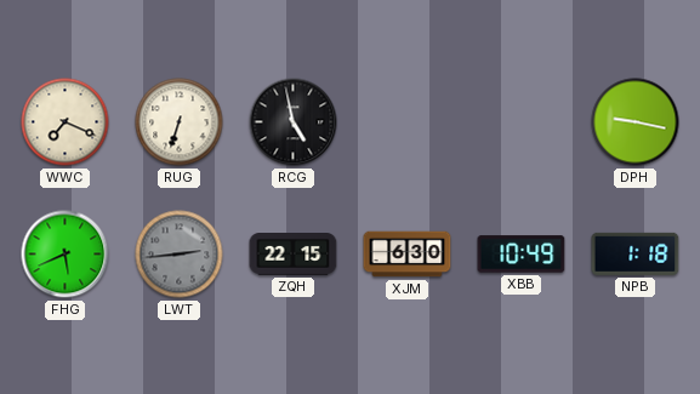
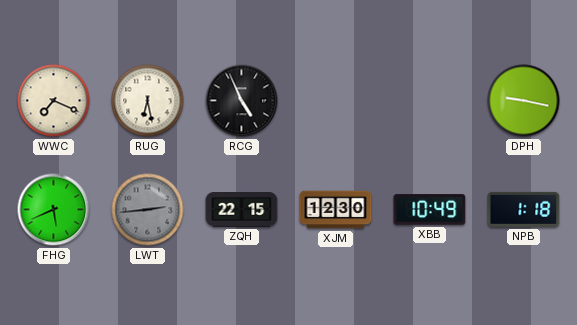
RUG: 6:33 -> 6:28 (148, 101)
RCG: 4:58 -> 4:56 (242, 101)
XJM: 6:30 -> 12:30 (336, 210)
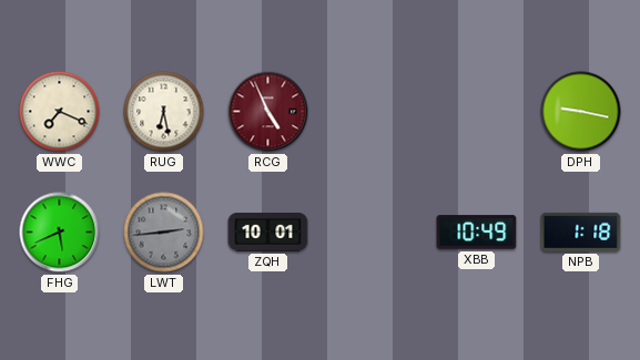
RCG dial: black -> burgundy (268, 112)
ZQH: 22:15 -> 10:01 (268, 233)
XJM: 12:30 -> none (336, 210)
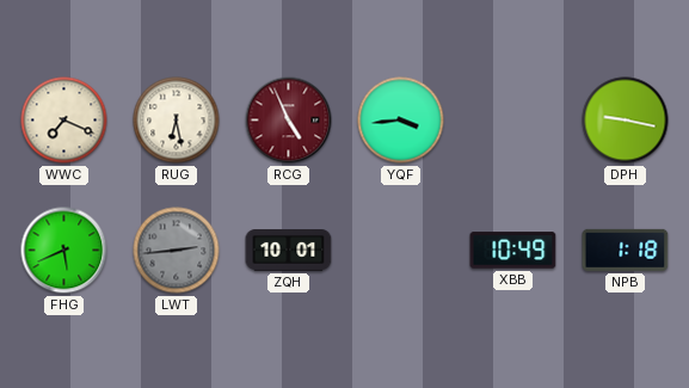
YQF: none -> 3:44 (401, 121)
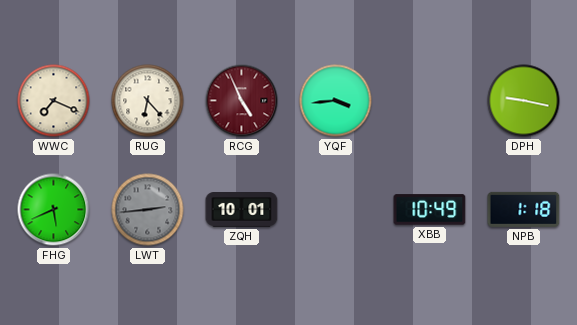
RUG: 6:28 -> 6:23 (148, 101)
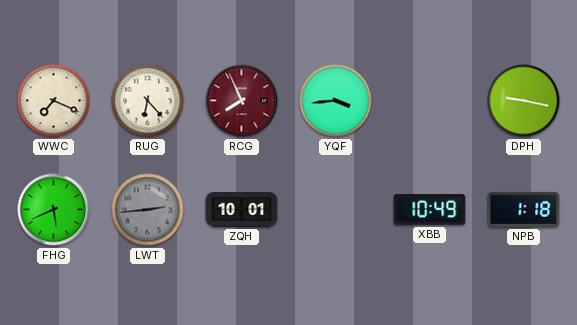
RCG: 4:56 -> 7:56 (242, 101)
